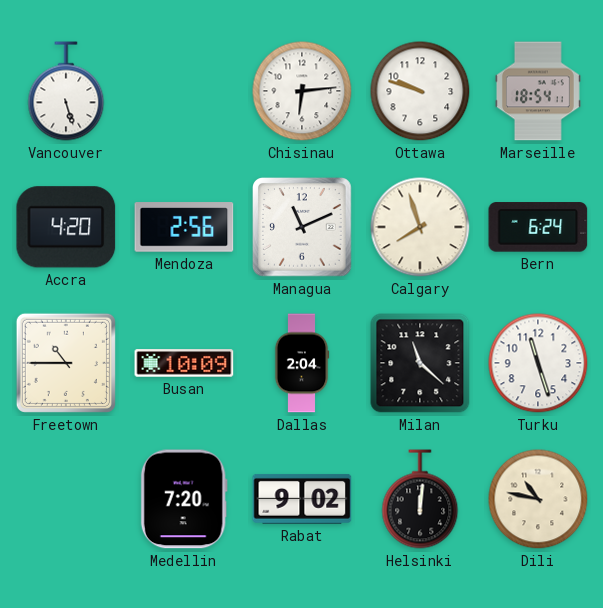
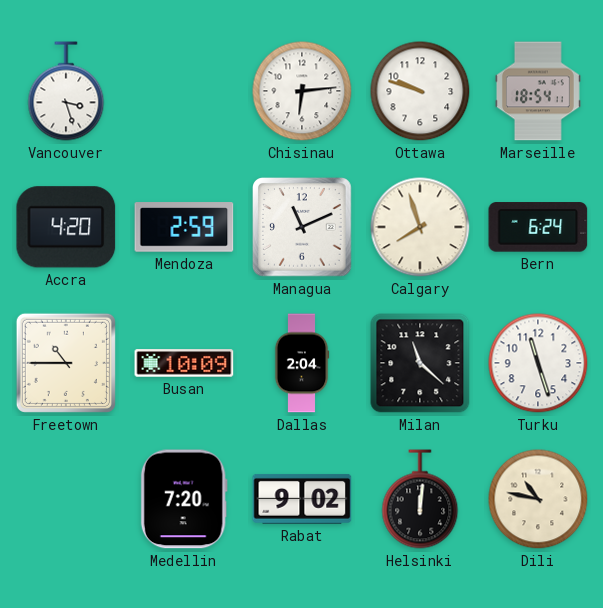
Vancouver: 5:27 -> 3:27 (66, 91)
Mendoza: 2:56 -> 2:59 (184, 227)
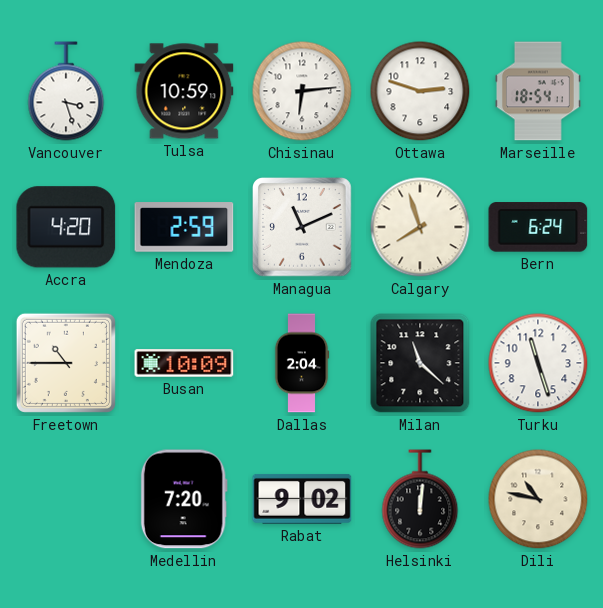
Tulsa: none -> 10:59 (184, 91)
Ottawa: 9:48 -> 2:48 (420, 91)
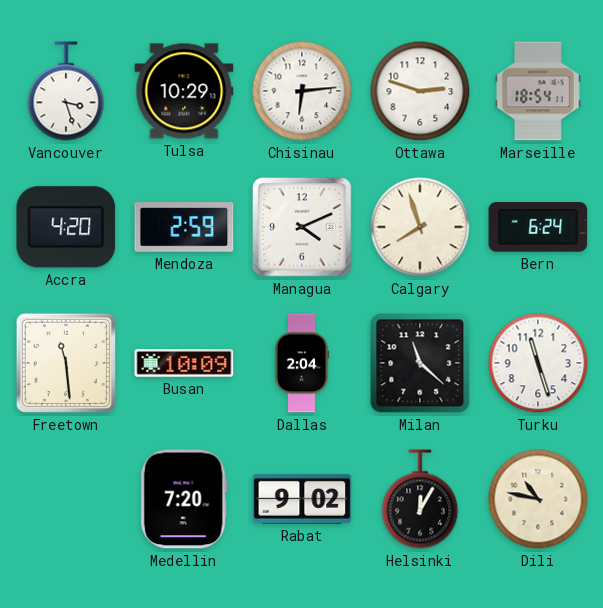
Tulsa: 10:59 -> 10:29 (184, 91)
Managua: 11:11 -> 4:11 (302, 227)
Freetown: 10:45 -> 11:29 (66, 363)
Helsinki: 12:01 -> 12:05 (420, 499)
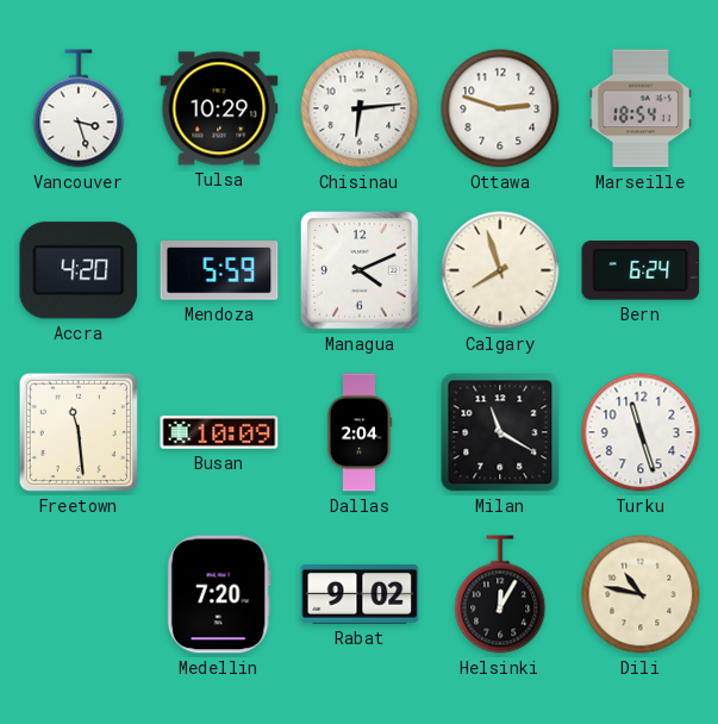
Mendoza: 2:59 -> 5:59 (219, 270)
Milan: 11:22 -> 11:20 (500, 432)
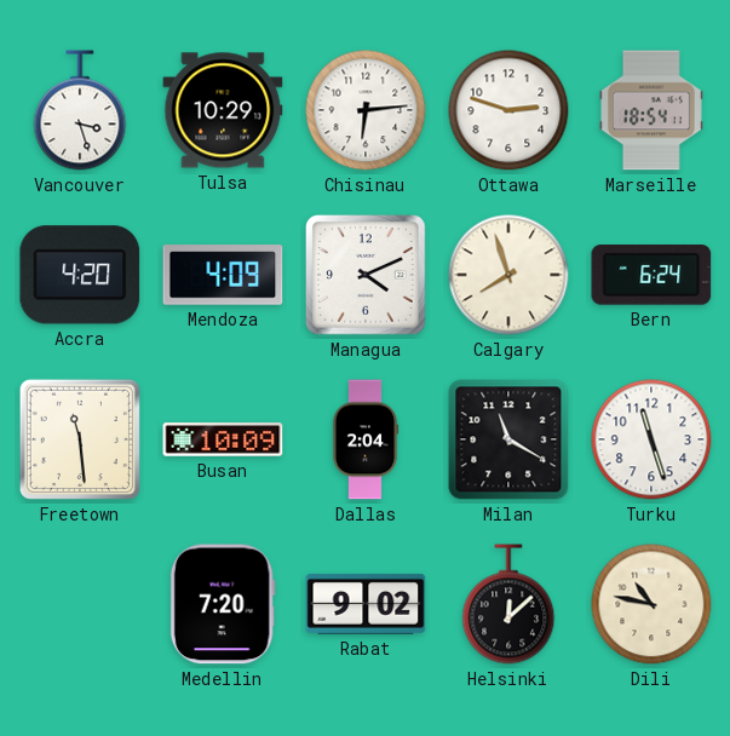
Mendoza: 5:59 -> 4:09 (223, 275)
Helsinki: 12:05 -> 12:08 (508, 604)
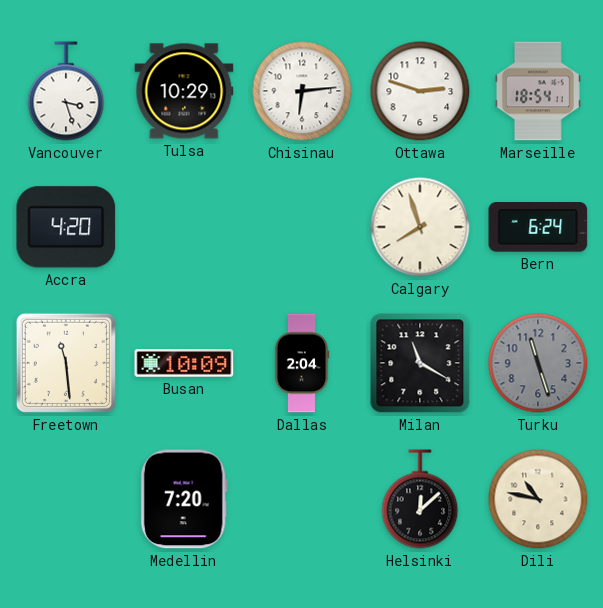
Mendoza: 4:09 -> none (223, 275)
Managua: 4:11 -> none (366, 275)
Turku dial: white -> grey (538, 363)
Rabat: 9:02 -> none (366, 604)
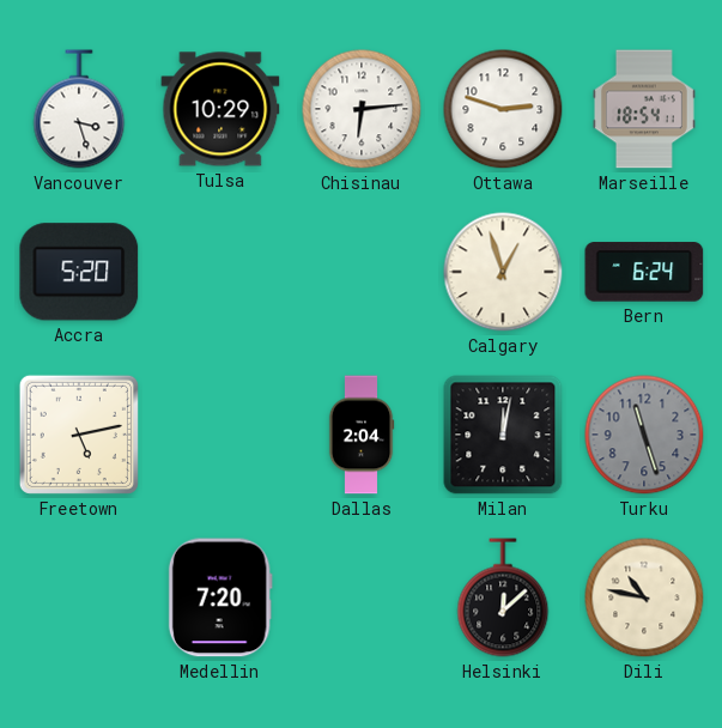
Accra: 4:20 -> 5:20 (79, 272)
Calgary: 7:57 -> 12:57 (503, 272)
Freetown: 11:29 -> 5:13 (79, 435)
Busan: 10:09 -> none (184, 363)
Milan: 11:20 -> 12:02 (503, 435)
